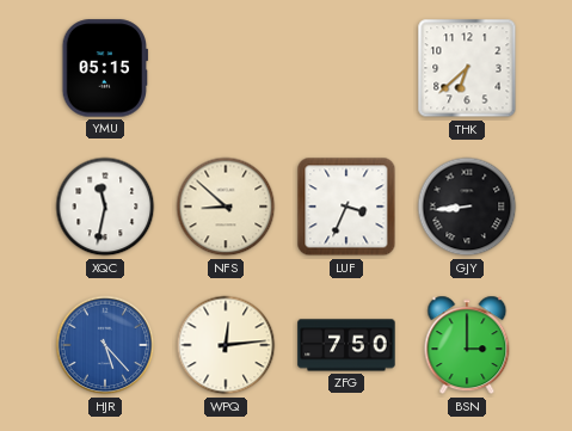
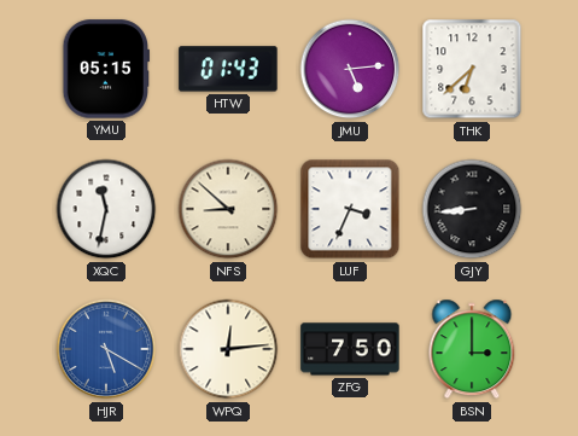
HTW: none -> 01:43 (228, 69)
JMU: none -> 5:14 (350, 69)
HJR: 5:23 -> 5:20 (106, 349)
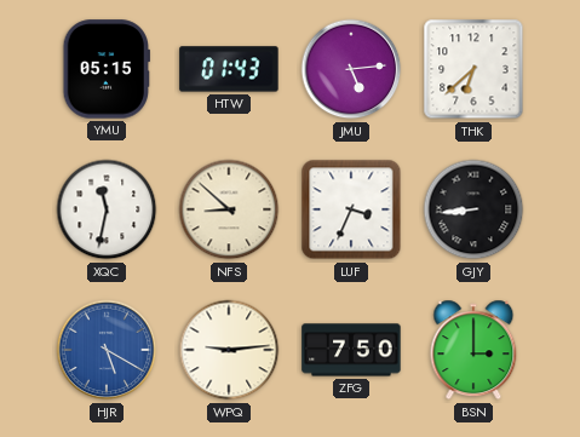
WPQ: 12:14 -> 9:14 (229, 350)
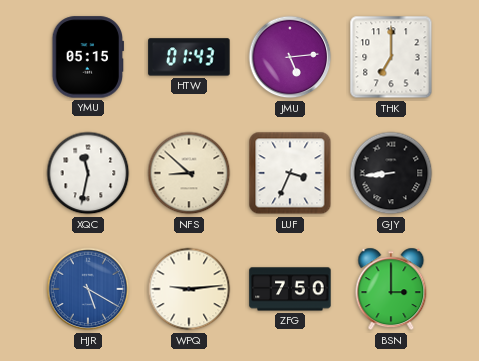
THK: 6:38 -> 7:00 (391, 57)
